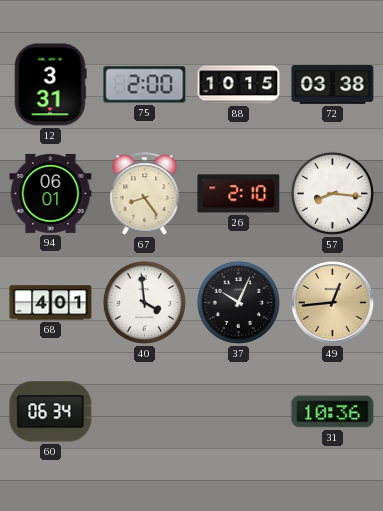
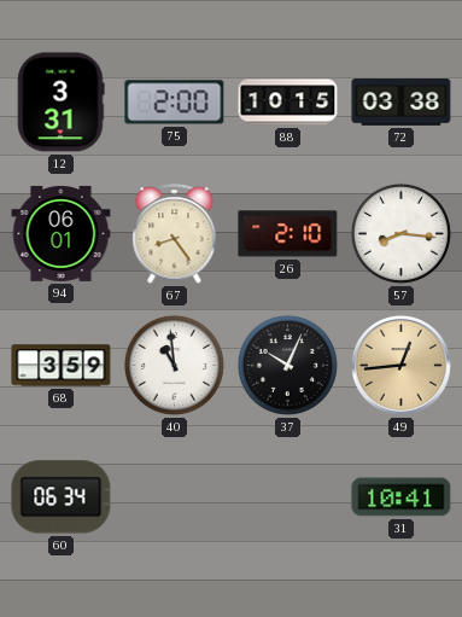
68: 4:01 -> 3:59 (62, 366)
40: 3:59 -> 10:59 (174, 365)
31: 10:36 -> 10:41 (402, 497)
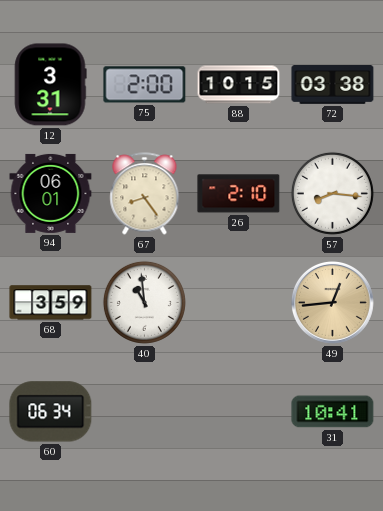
37: 10:04 -> none (287, 365)
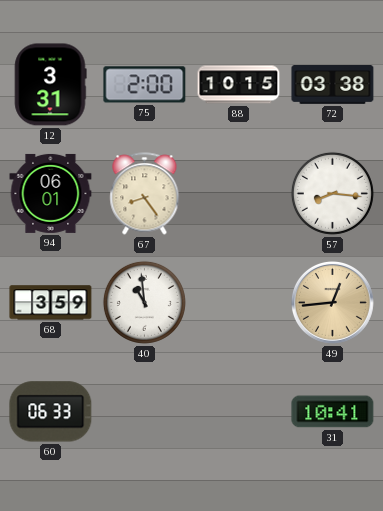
26: 2:10 -> none (239, 194)
60: 06:34 -> 06:33 (51, 412)
